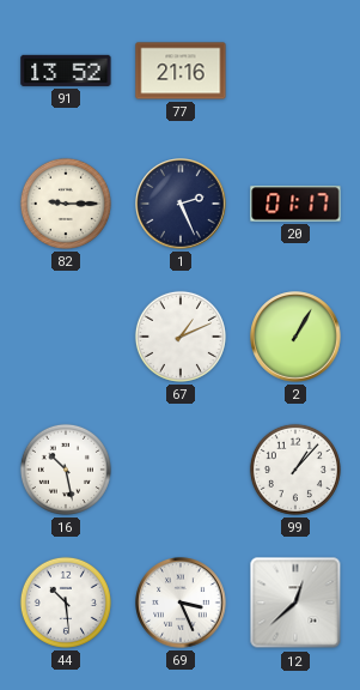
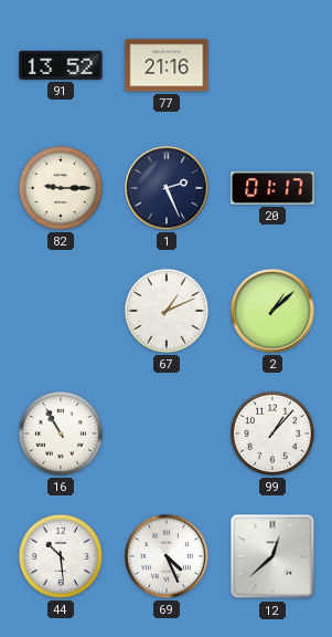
2: 1:05 -> 1:08 (272, 311)
16: 10:28 -> 10:55 (61, 434)
69: 3:26 -> 4:26 (167, 556)
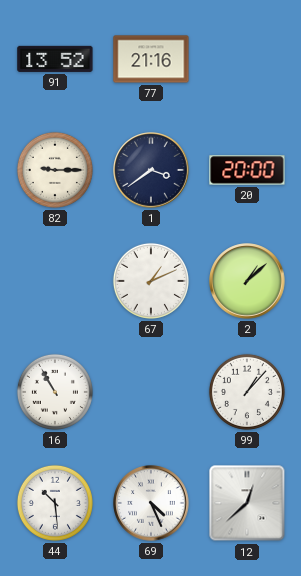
1: 2:26 -> 3:39 (151, 170)
20: 01:17 -> 20:00 (247, 170)
